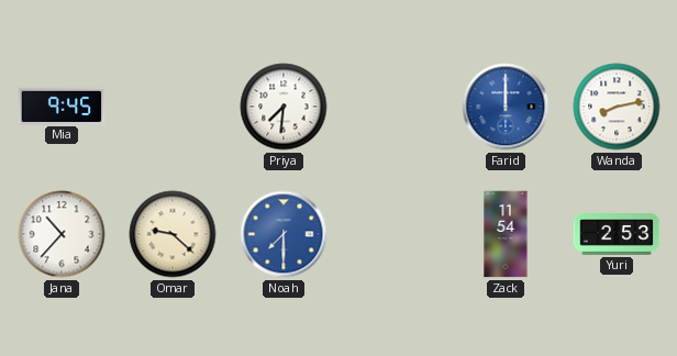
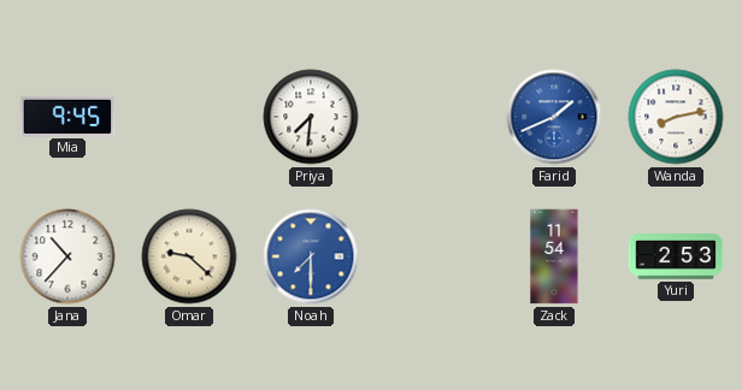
Farid: 12:00 -> 1:41 (554, 117)
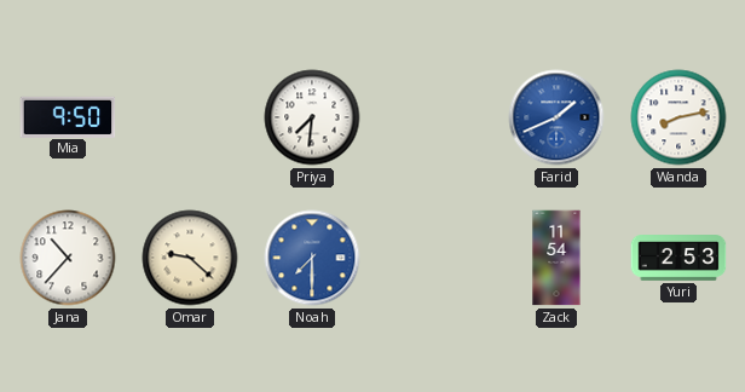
Mia: 9:45 -> 9:50 (68, 116)
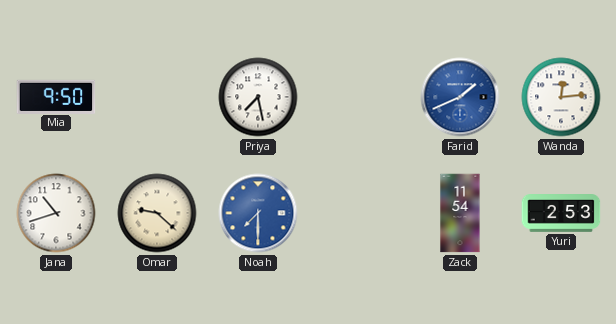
Priya: 7:31 -> 7:28 (258, 97)
Wanda: 8:13 -> 12:14 (561, 97)
Jana: 10:37 -> 10:42 (56, 213)
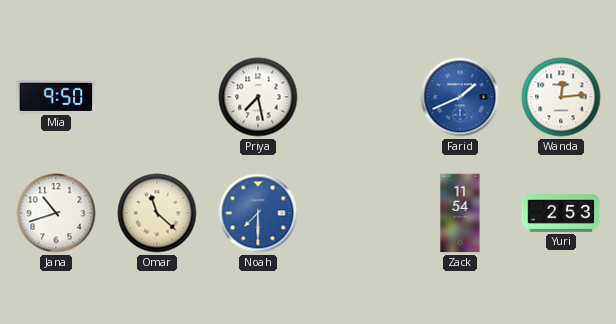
Omar: 9:22 -> 11:22 (157, 213)
